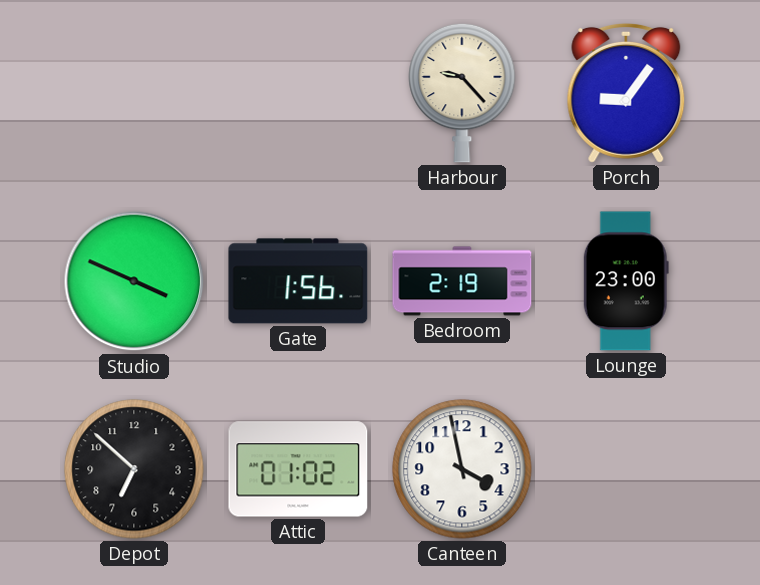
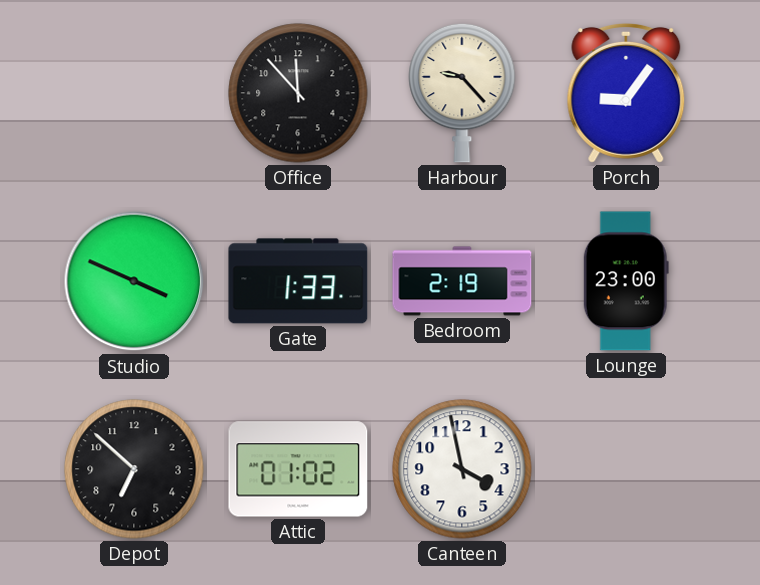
Office: none -> 11:53 (298, 93)
Gate: 1:56 -> 1:33 (298, 281)
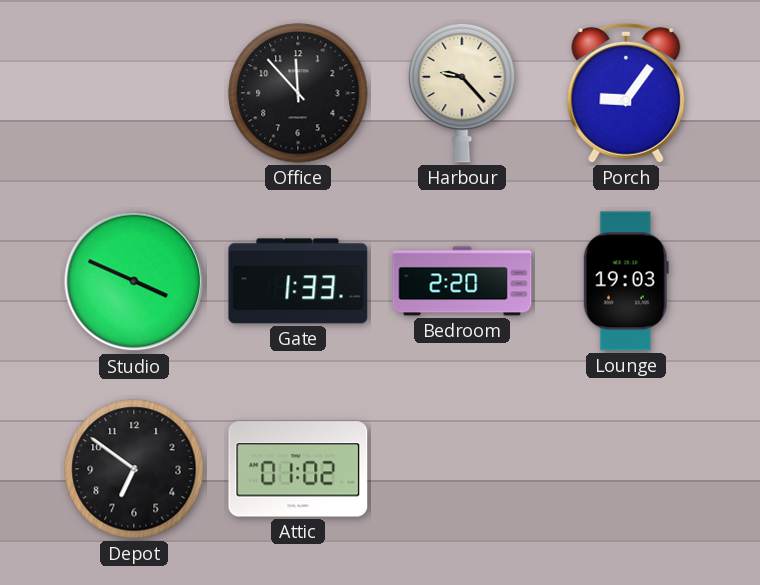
Bedroom: 2:19 -> 2:20 (462, 281)
Lounge: 23:00 -> 19:03 (626, 281)
Depot: 6:52 -> 6:51 (134, 469)
Canteen: 3:58 -> none (462, 469)
